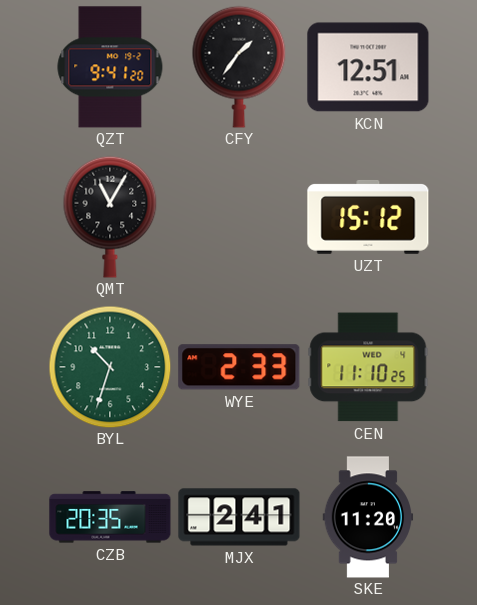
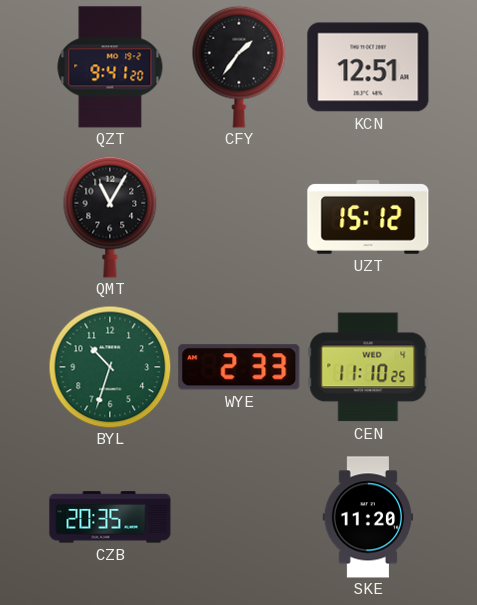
MJX: 2:41 -> none (239, 517)
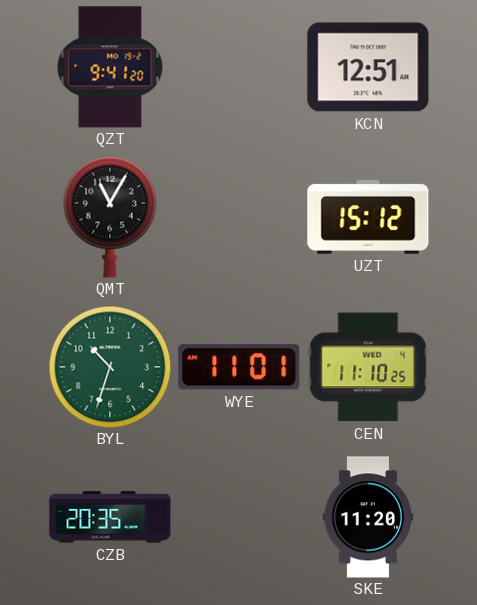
CFY: 1:36 -> none (239, 67)
WYE: 2:33 -> 11:01 (239, 367)
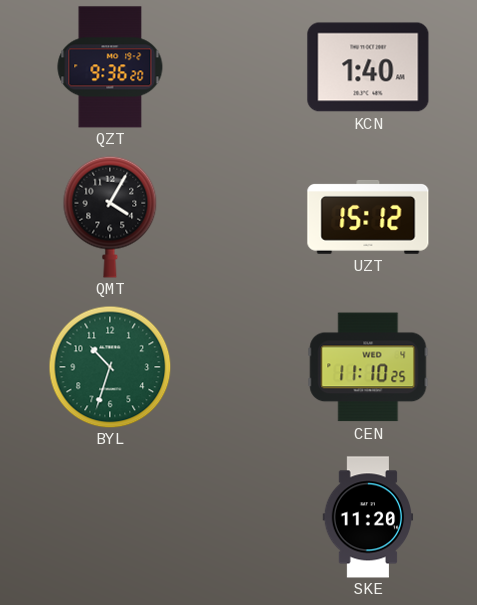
QZT: 9:41 -> 9:36 (110, 67)
KCN: 12:51 -> 1:40 (368, 67)
QMT: 11:05 -> 4:05 (110, 217)
WYE: 11:01 -> none (239, 367)
CZB: 20:35 -> none (110, 517)
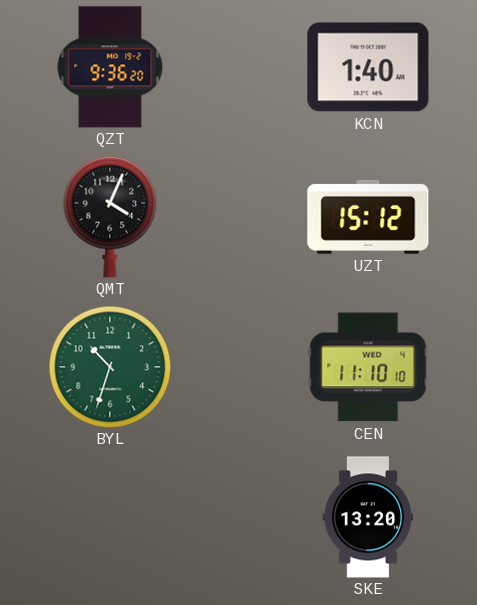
QMT: 4:05 -> 4:04 (110, 217)
CEN: 11:10:25 -> 11:10:10 (368, 367)
SKE: 11:20 -> 13:20 (368, 517)
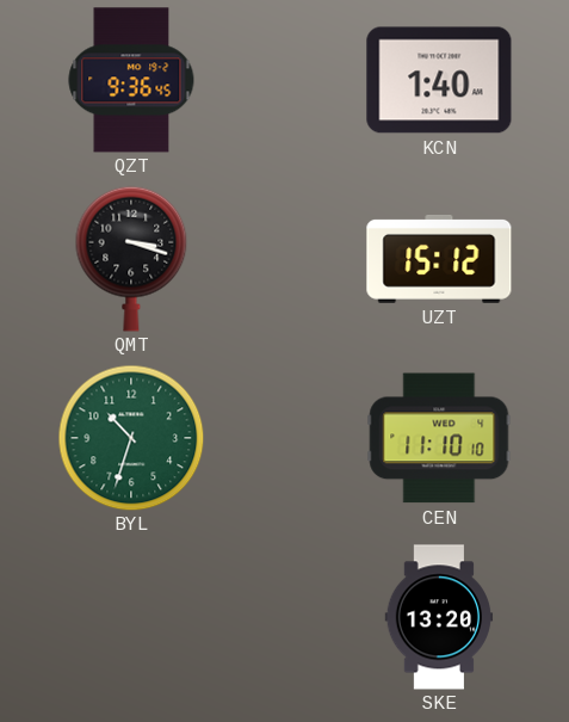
QZT: 9:36:20 -> 9:36:45 (131, 80)
QMT: 4:04 -> 3:18 (131, 259)
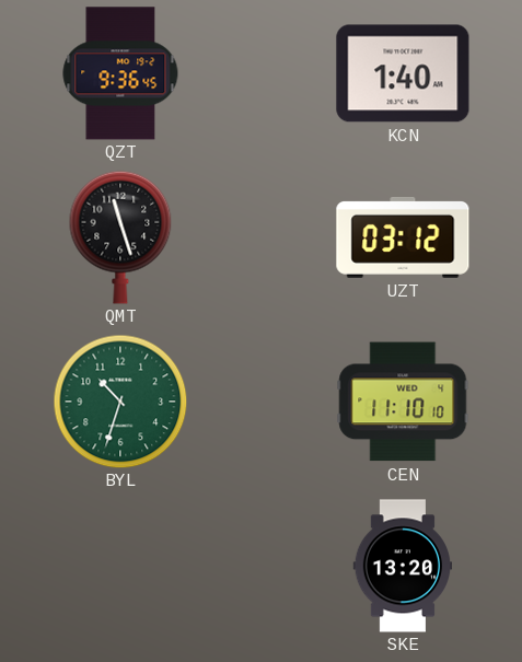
QMT: 3:18 -> 11:27 (120, 237)
UZT: 15:12 -> 03:12 (403, 237)
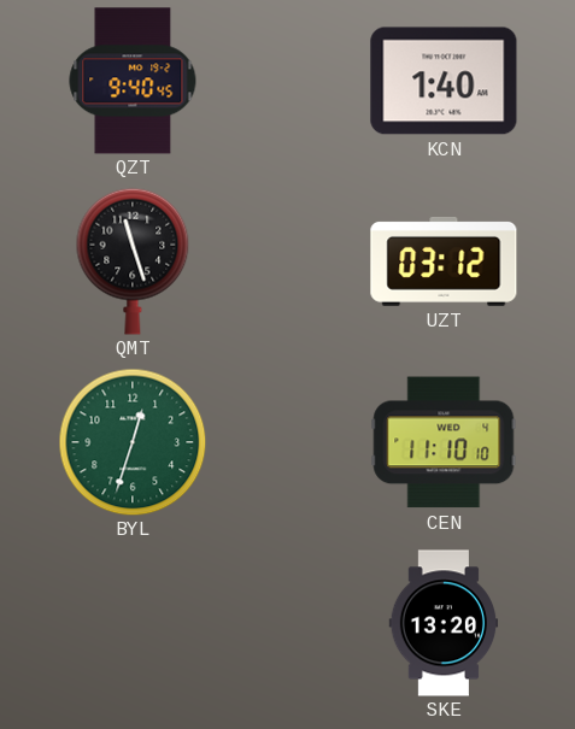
QZT: 9:36 -> 9:40 (133, 81)
BYL: 10:33 -> 12:33 (133, 442)
